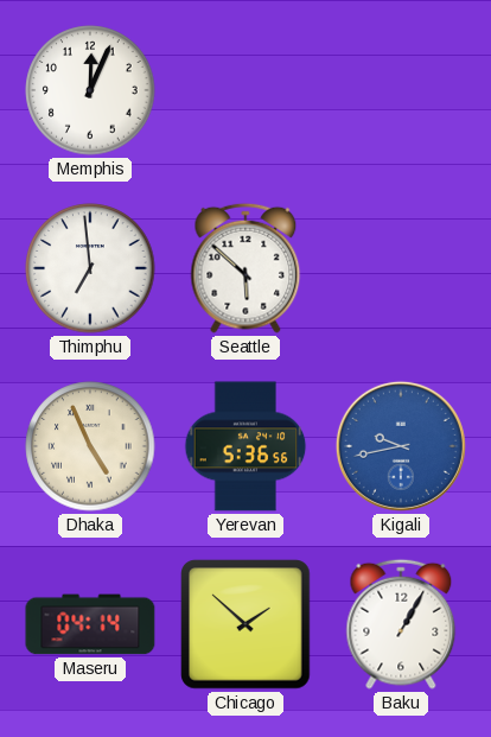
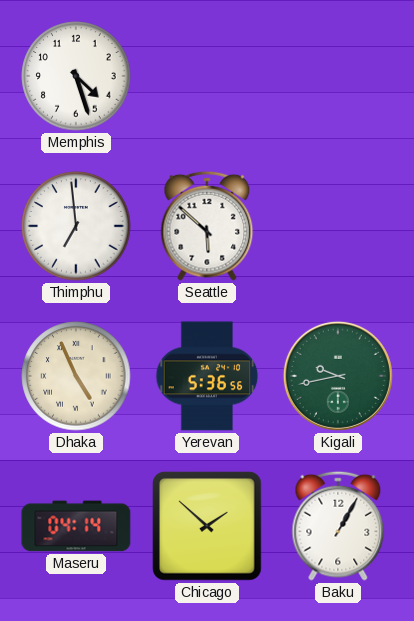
Memphis: 12:04 -> 4:27 (76, 76)
Kigali dial: blue -> green (338, 376)
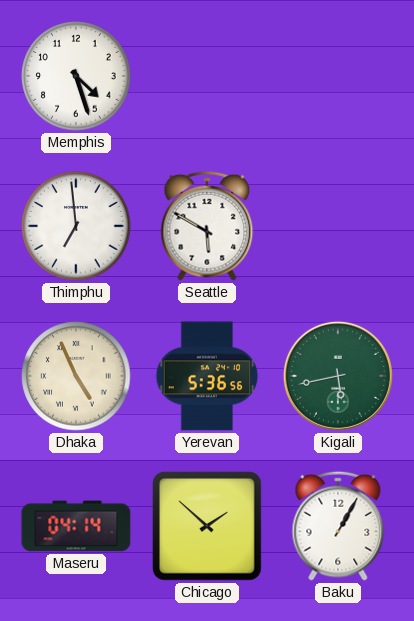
Seattle: 5:52 -> 5:50 (207, 226)
Kigali: 9:43 -> 5:43 (338, 376)
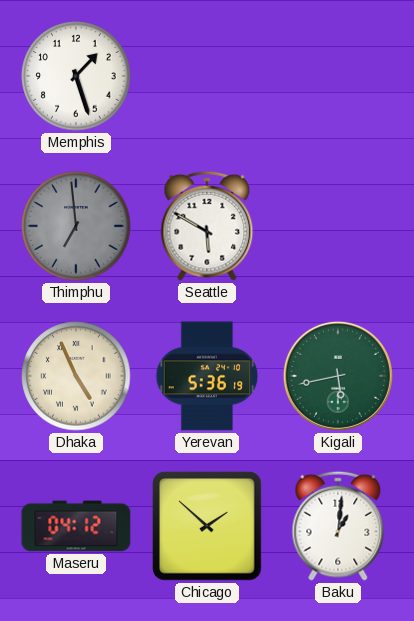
Memphis: 4:27 -> 1:27 (76, 76)
Thimphu dial: white -> grey (76, 226)
Yerevan: 5:36:56 -> 5:36:19 (207, 376)
Maseru: 04:14 -> 04:12 (76, 526)
Baku: 1:05 -> 1:01 (338, 526)
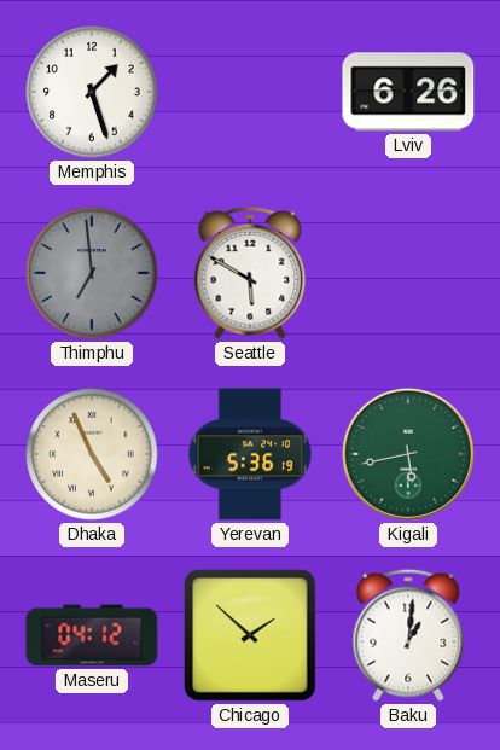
Lviv: none -> 6:26 (408, 92)
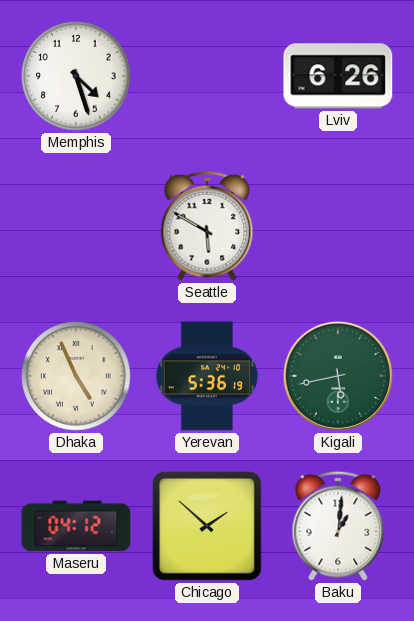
Memphis: 1:27 -> 4:27 (76, 76)
Thimphu: 6:59 -> none (92, 273)
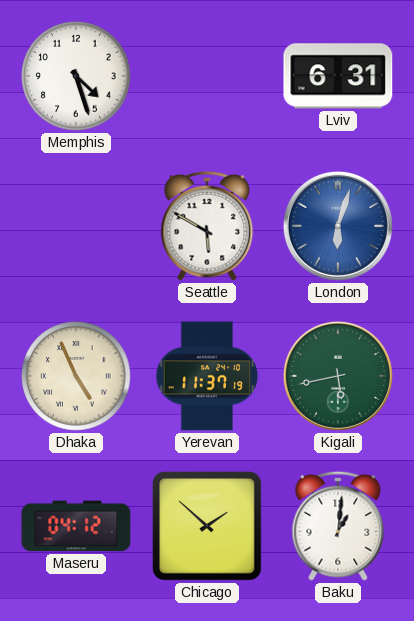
Lviv: 6:26 -> 6:31 (338, 76)
London: none -> 6:03 (338, 226)
Yerevan: 5:36 -> 11:37 (207, 376)
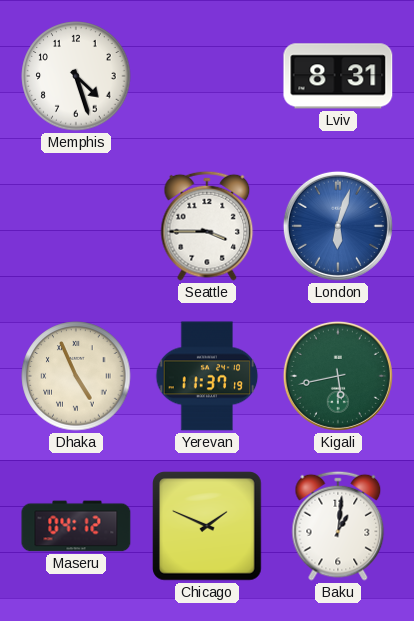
Lviv: 6:31 -> 8:31 (338, 76)
Seattle: 5:50 -> 3:45 (207, 226)
Chicago: 1:52 -> 1:49 (207, 526)
